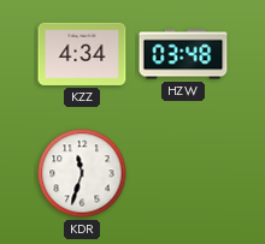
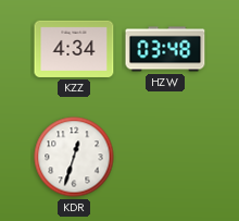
KDR: 11:33 -> 12:33 (74, 157)
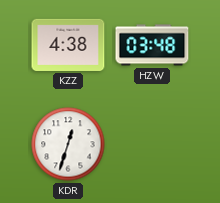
KZZ: 4:34 -> 4:38 (68, 45)
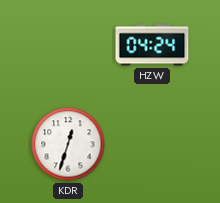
KZZ: 4:38 -> none (68, 45)
HZW: 03:48 -> 04:24 (152, 45)
